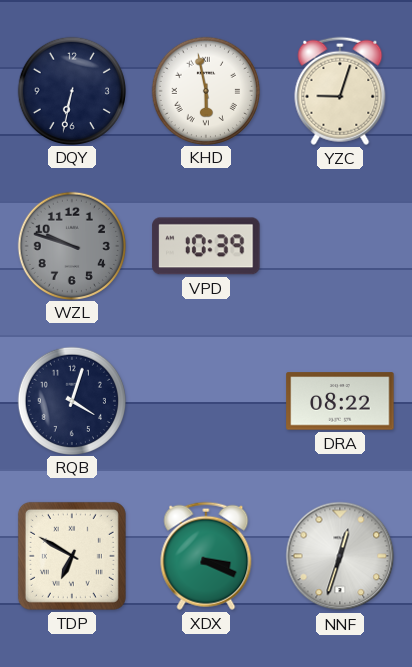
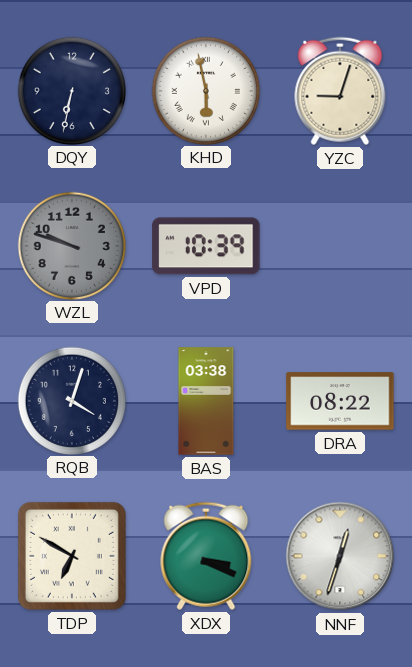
BAS: none -> 03:38 (206, 401)
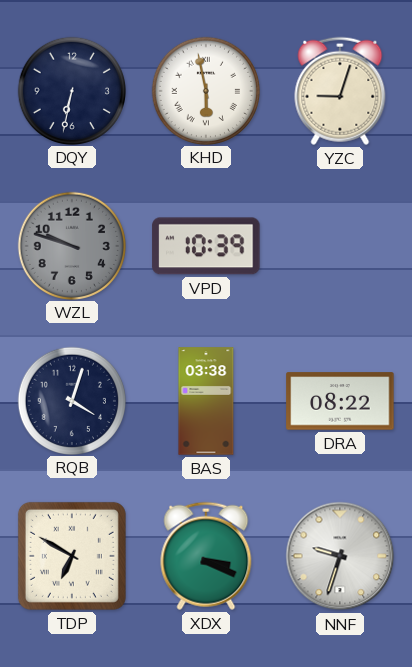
NNF: 12:33 -> 9:33 (340, 556)
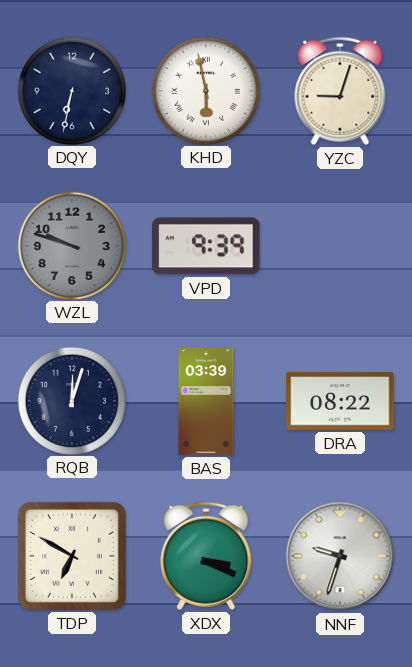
VPD: 10:39 -> 9:39 (206, 246)
RQB: 4:03 -> 12:03 (71, 400)
BAS: 03:38 -> 03:39 (206, 401)
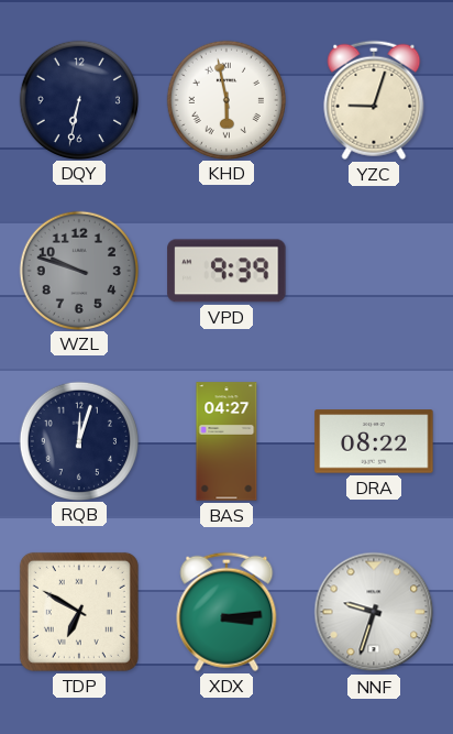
BAS: 03:39 -> 04:27 (226, 441)
XDX: 3:19 -> 3:14 (226, 612)
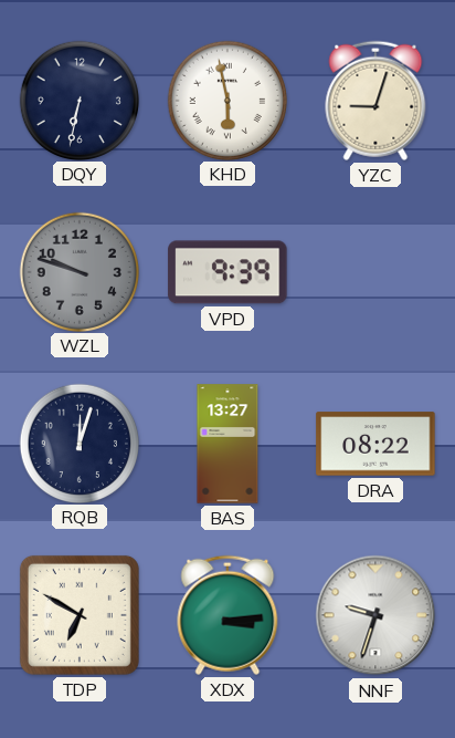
BAS: 04:27 -> 13:27 (227, 444)
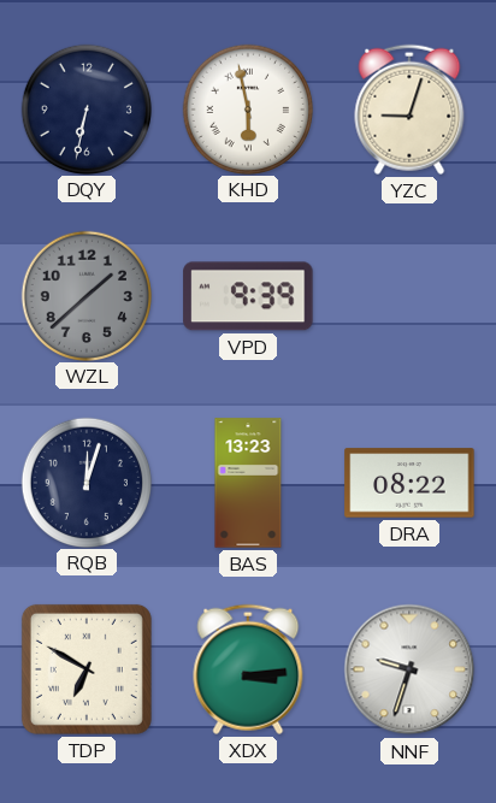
WZL: 9:48 -> 1:38 (85, 295)
BAS: 13:27 -> 13:23 (248, 483)
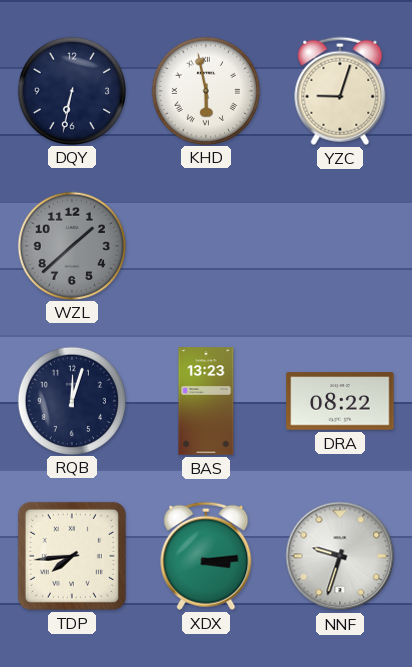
VPD: 9:39 -> none (248, 296)
TDP: 6:50 -> 7:44 (72, 556)
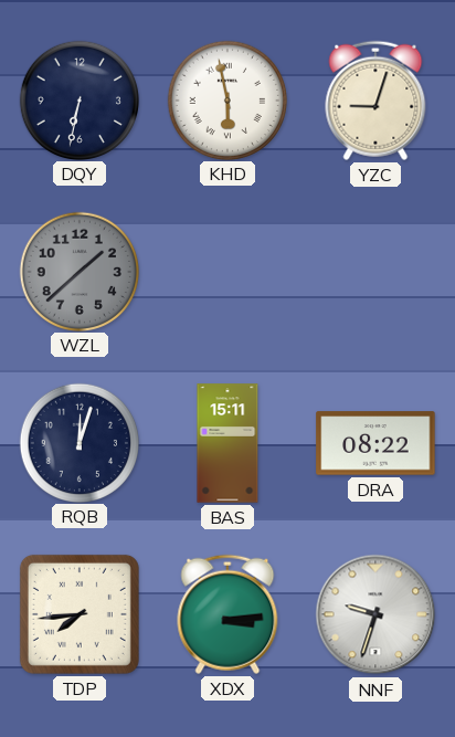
BAS: 13:23 -> 15:11 (227, 443)
